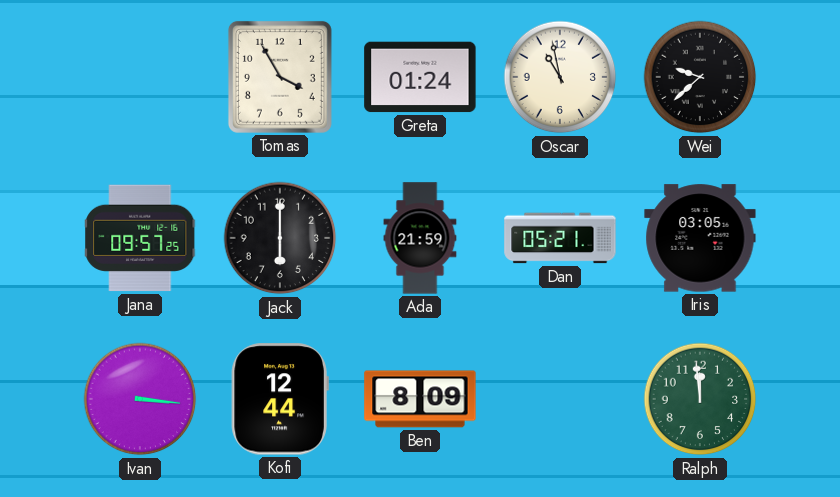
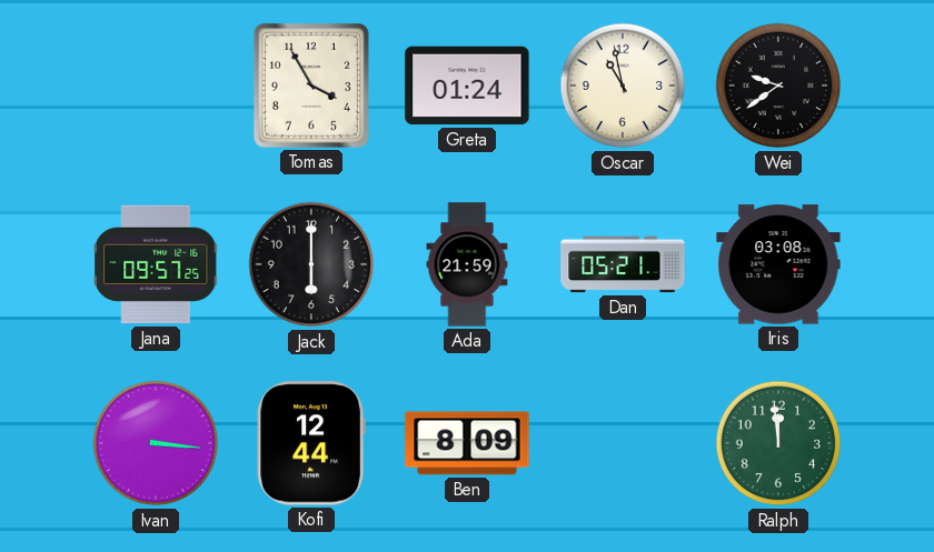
Wei: 9:38 -> 9:39 (778, 86)
Iris: 03:05 -> 03:08 (778, 264)
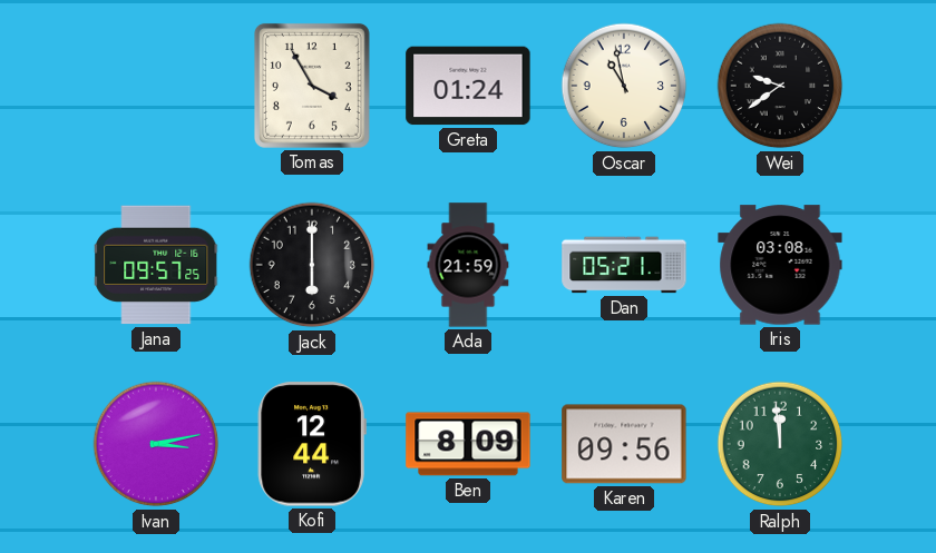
Ivan: 3:16 -> 3:13 (156, 444)
Karen: none -> 09:56 (624, 444)
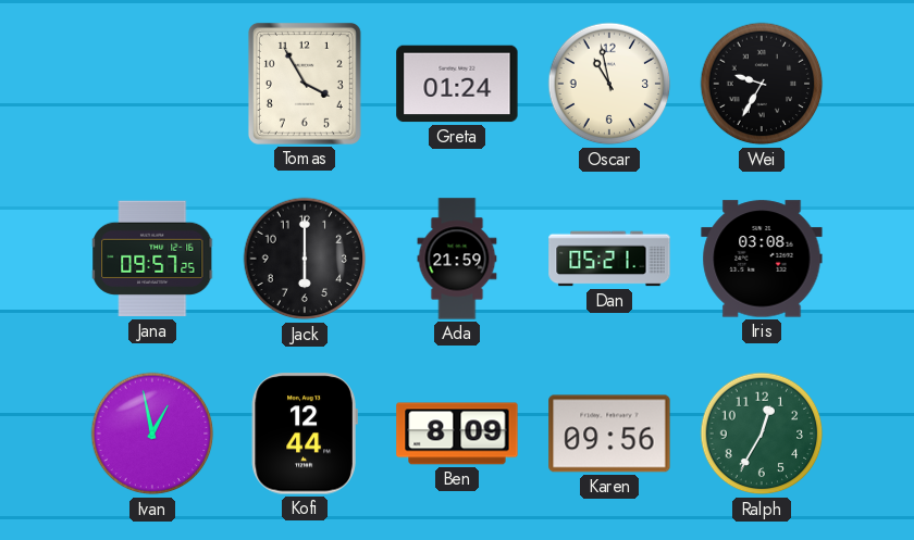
Wei: 9:39 -> 9:35 (762, 84)
Ivan: 3:13 -> 12:58 (152, 434)
Ralph: 11:59 -> 12:35 (762, 434)
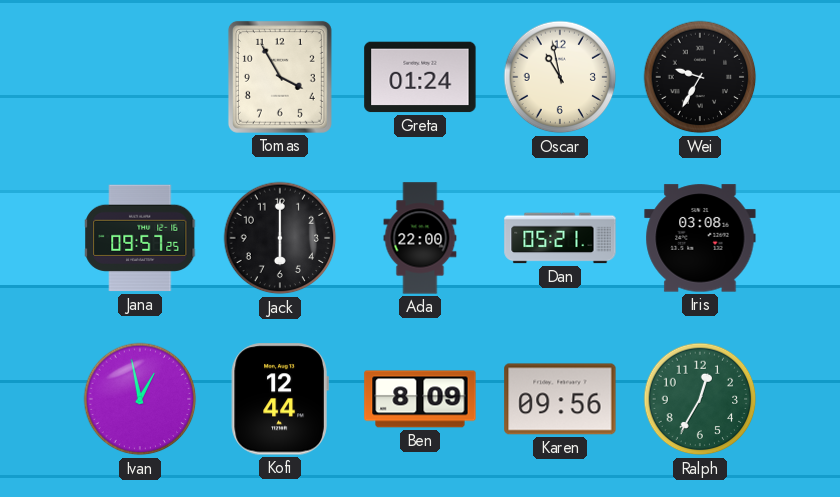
Ada: 21:59 -> 22:00 (420, 238)
